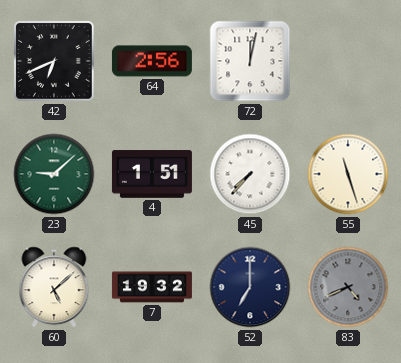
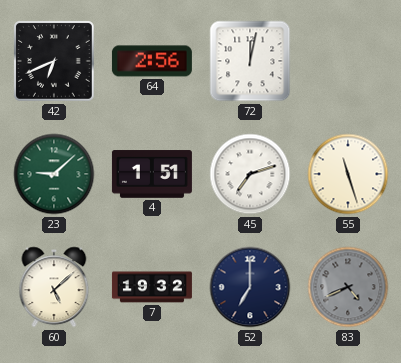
45: 7:37 -> 7:12 (250, 174)
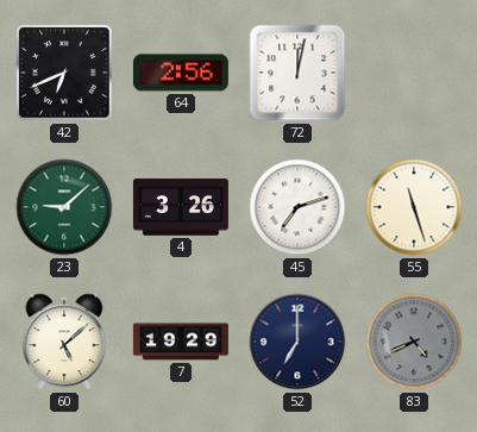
4: 1:51 -> 3:26 (181, 207)
7: 19:32 -> 19:29 (181, 342)
